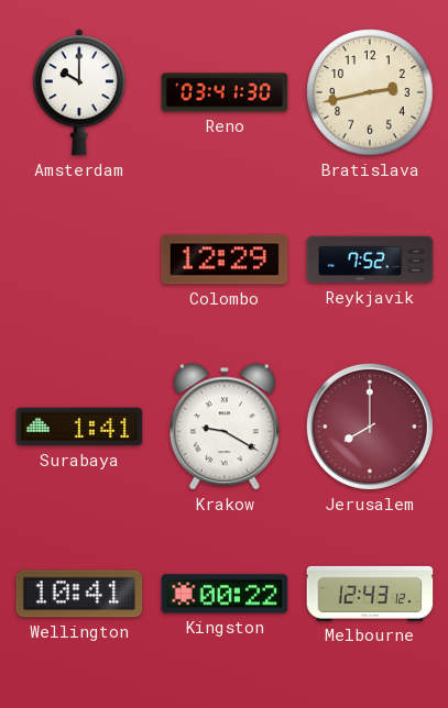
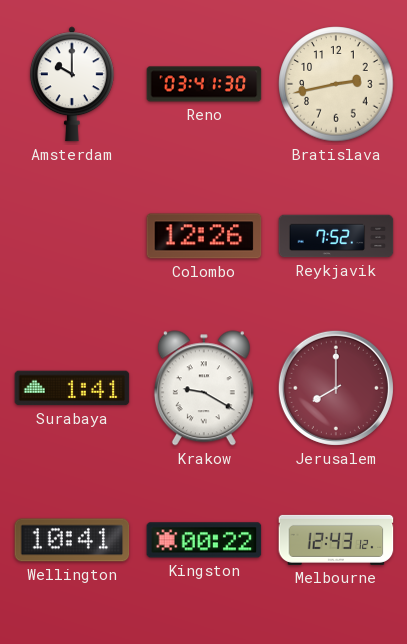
Colombo: 12:29 -> 12:26 (204, 236)
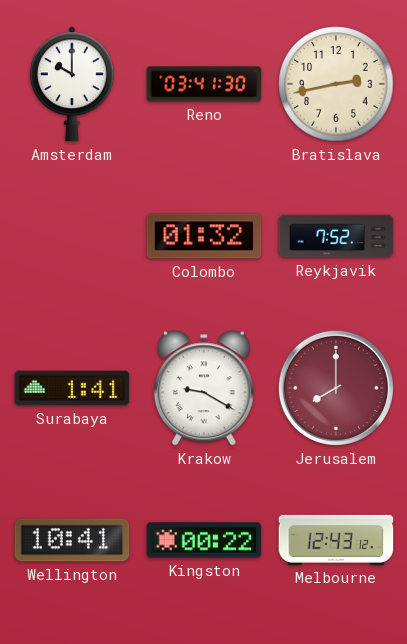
Colombo: 12:26 -> 01:32 (204, 236)
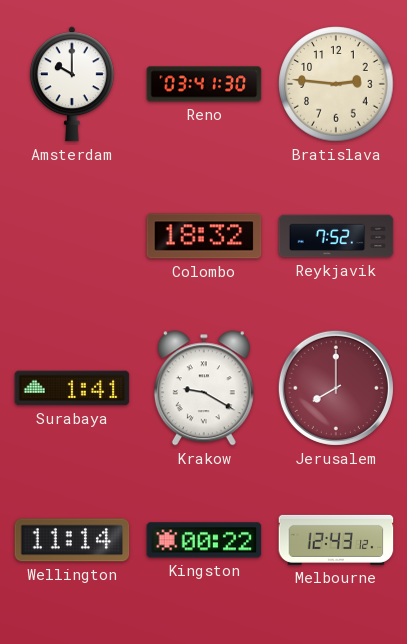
Bratislava: 2:43 -> 2:46 (336, 84)
Colombo: 01:32 -> 18:32 (204, 236)
Wellington: 10:41 -> 11:14 (72, 540)
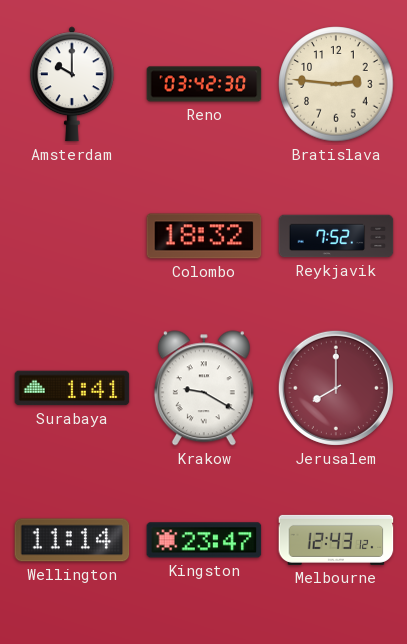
Reno: 03:41 -> 03:42 (204, 84)
Kingston: 00:22 -> 23:47 (204, 540)
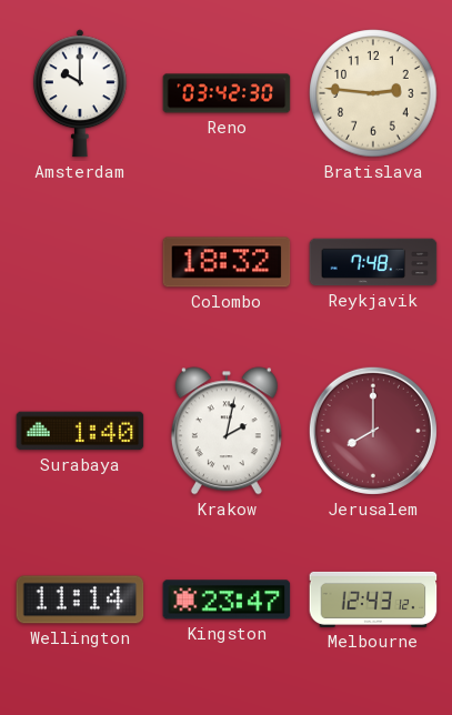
Reykjavik: 7:52 -> 7:48 (373, 262)
Surabaya: 1:41 -> 1:40 (80, 431)
Krakow: 9:20 -> 2:02 (227, 431)
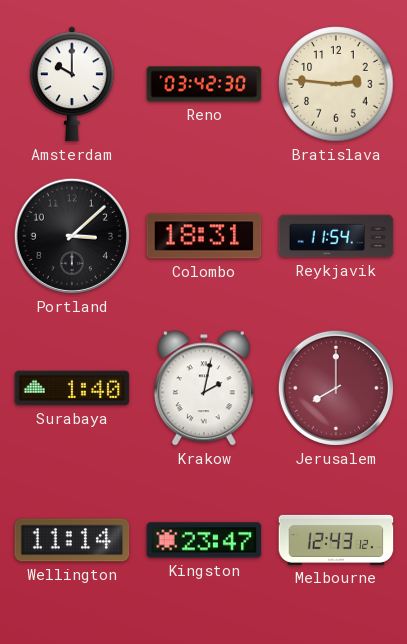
Portland: none -> 3:08 (72, 236)
Colombo: 18:32 -> 18:31 (204, 236)
Reykjavik: 7:48 -> 11:54 (336, 236)
